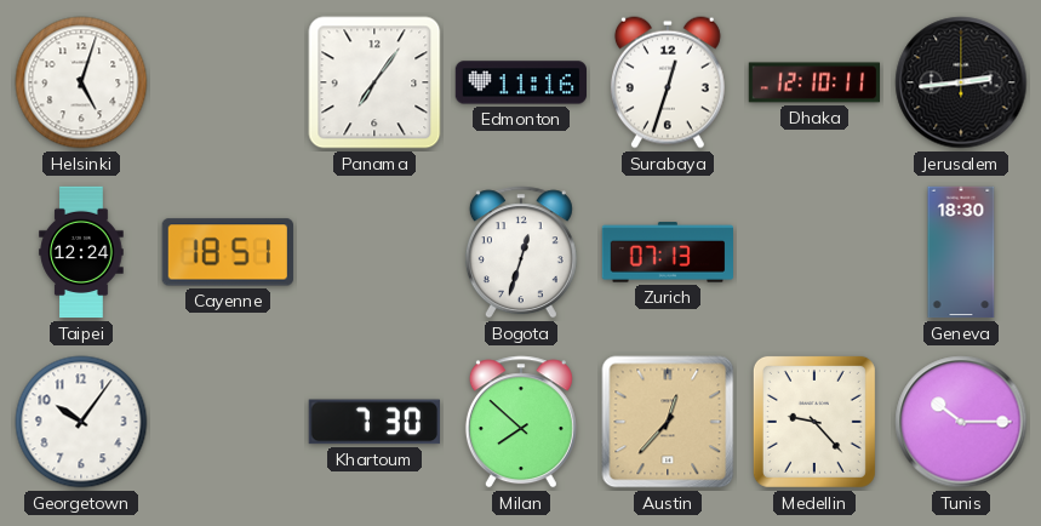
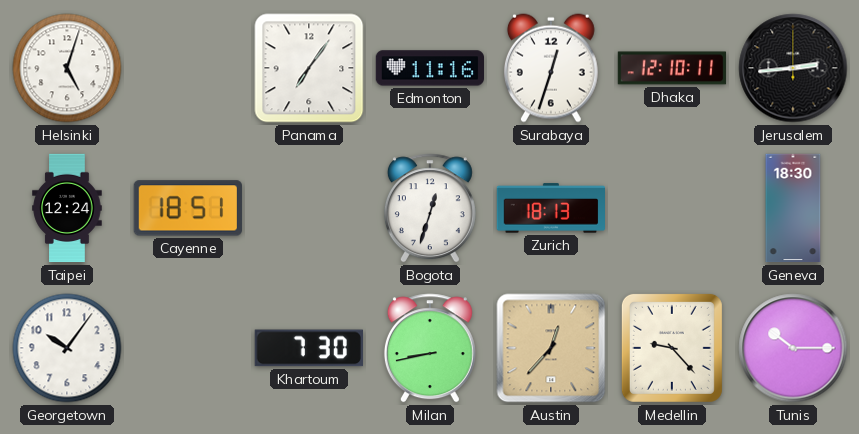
Zurich: 07:13 -> 18:13 (550, 208)
Milan: 7:52 -> 8:43 (430, 348)
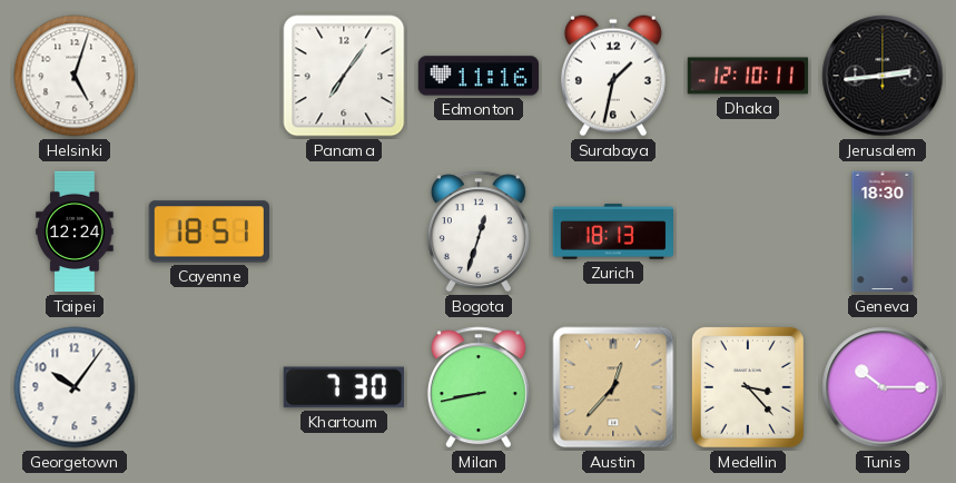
Surabaya: 12:33 -> 1:32 (613, 76)
Medellin: 9:23 -> 3:23 (748, 387)
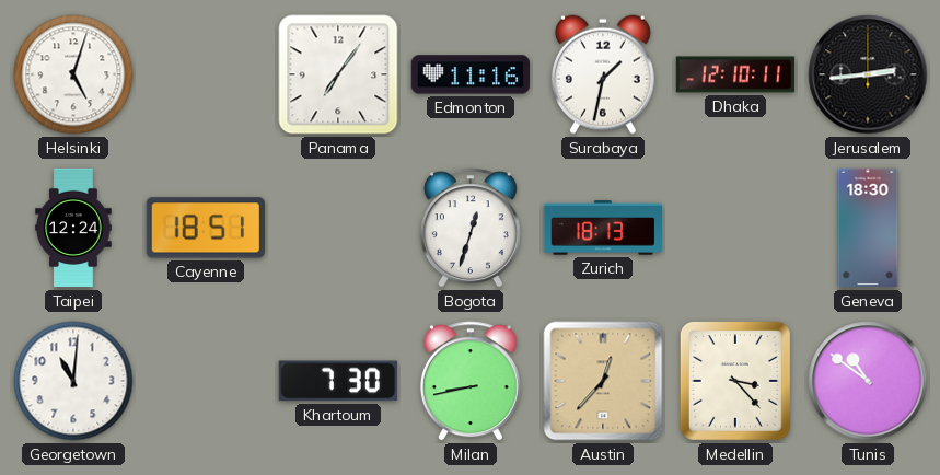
Georgetown: 10:06 -> 11:01 (73, 381)
Tunis: 10:15 -> 10:51 (868, 381)
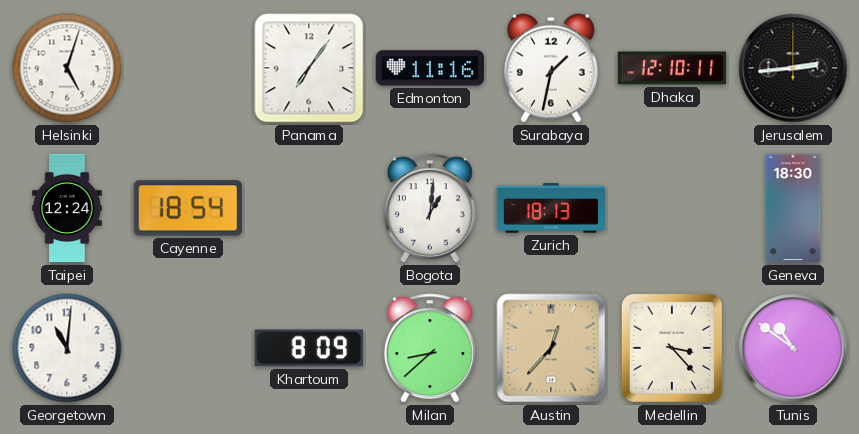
Cayenne: 18:51 -> 18:54 (188, 208)
Bogota: 12:33 -> 1:01 (430, 208)
Khartoum: 7:30 -> 8:09 (309, 348)
Milan: 8:43 -> 8:38 (430, 348)
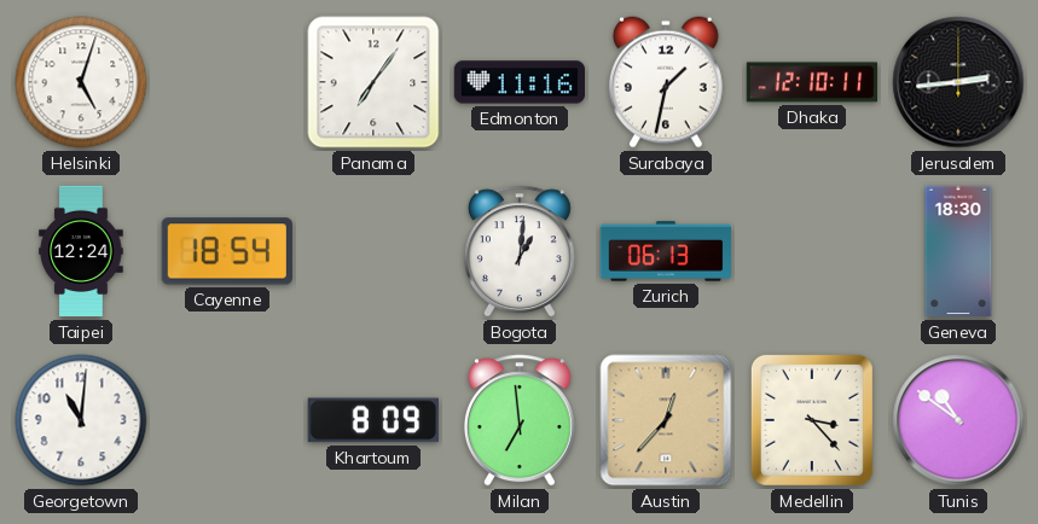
Zurich: 18:13 -> 06:13 (665, 251)
Milan: 8:38 -> 6:59 (520, 420)
